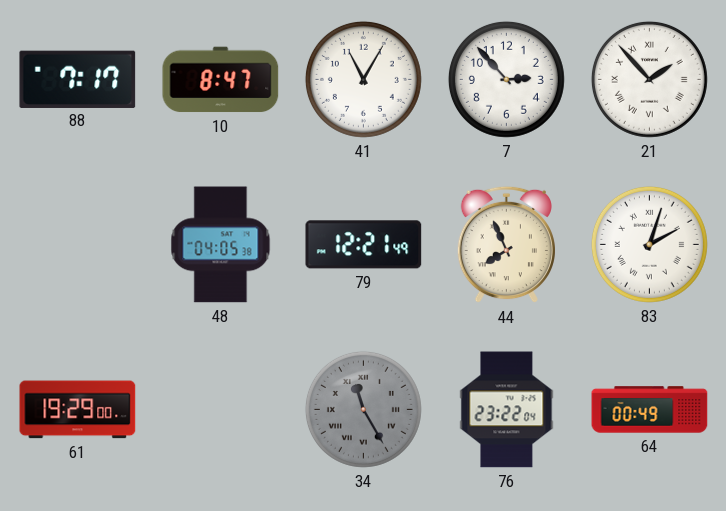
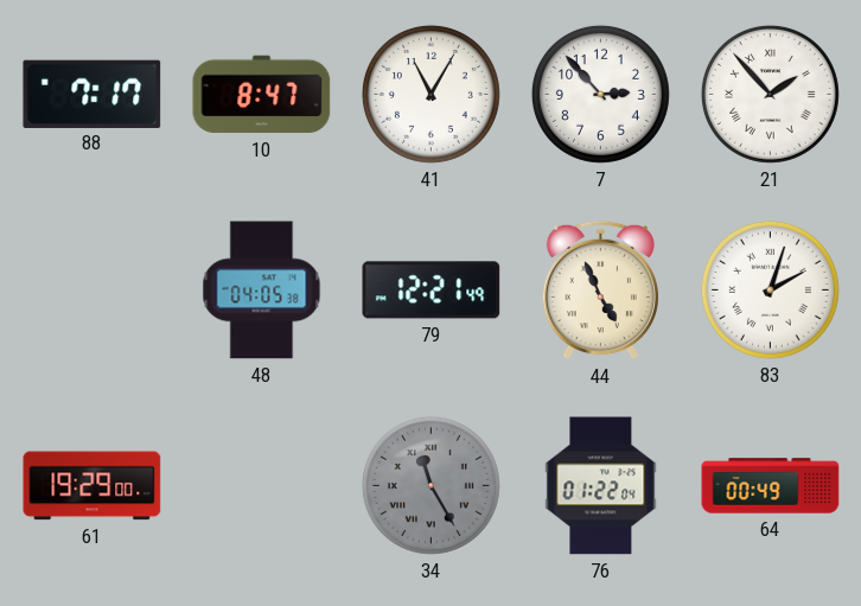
44: 7:56 -> 4:56 (600, 291)
76: 23:22 -> 01:22 (601, 486)
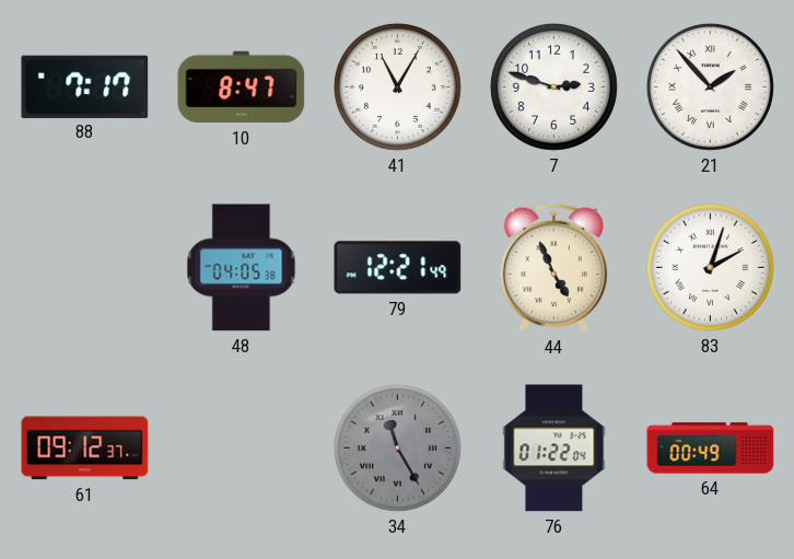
7: 2:53 -> 2:48 (553, 86)
61: 19:29 -> 09:12 (85, 449)
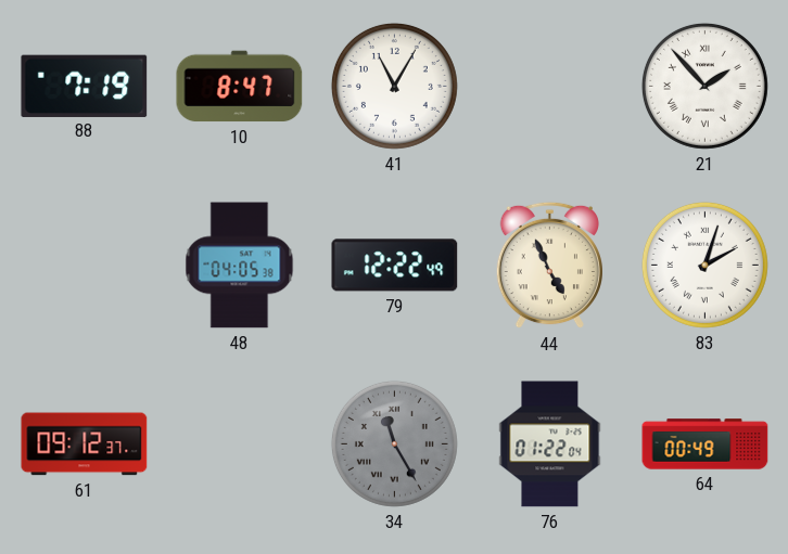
88: 7:17 -> 7:19 (85, 86)
7: 2:48 -> none (553, 86)
79: 12:21 -> 12:22 (395, 266)
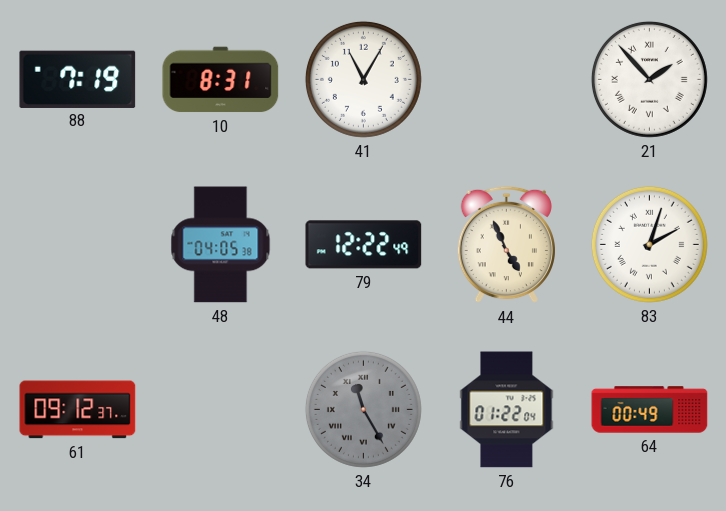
10: 8:47 -> 8:31 (221, 80)
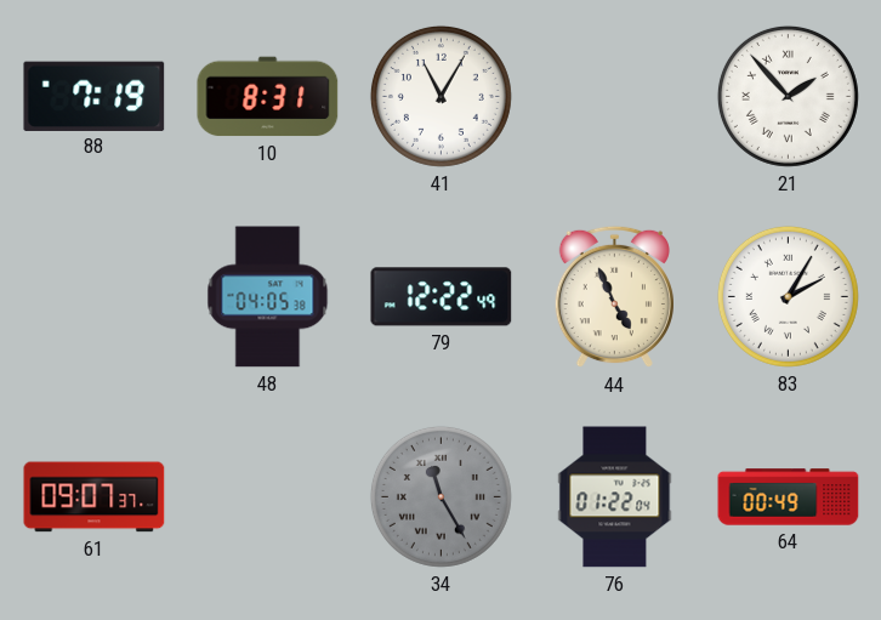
83: 2:03 -> 2:05 (788, 296)
61: 09:12 -> 09:07 (95, 497)
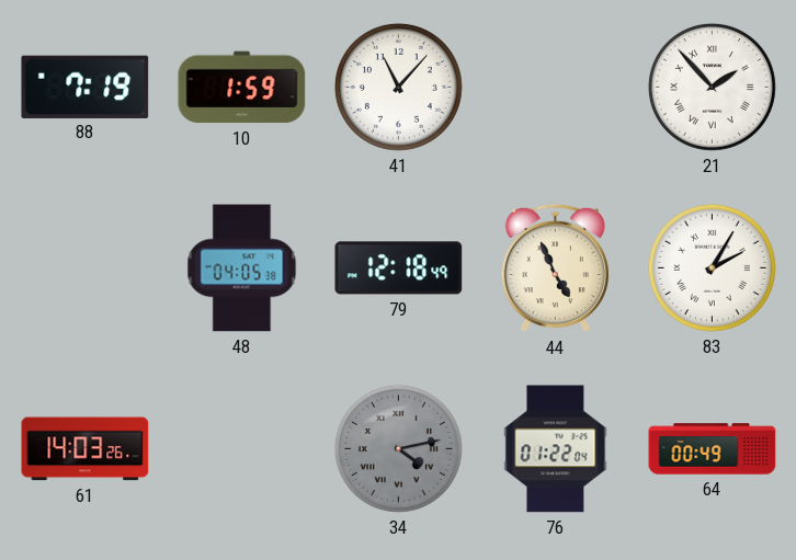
10: 8:31 -> 1:59 (242, 88)
41: 11:05 -> 11:07 (398, 87)
79: 12:22 -> 12:18 (399, 268)
61: 09:07 -> 14:03 (86, 449)
34: 11:25 -> 4:13 (398, 448)
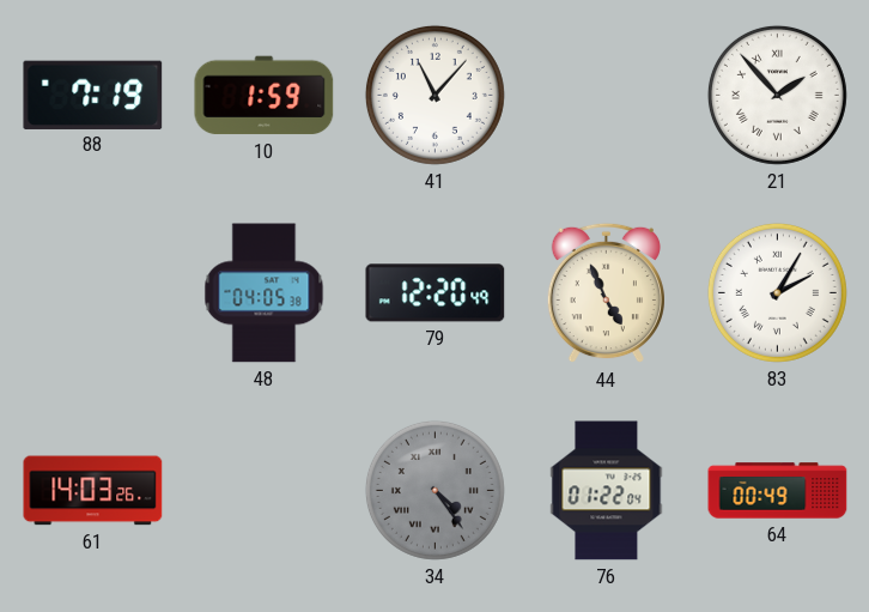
79: 12:18 -> 12:20 (436, 293)
34: 4:13 -> 4:24 (434, 490)
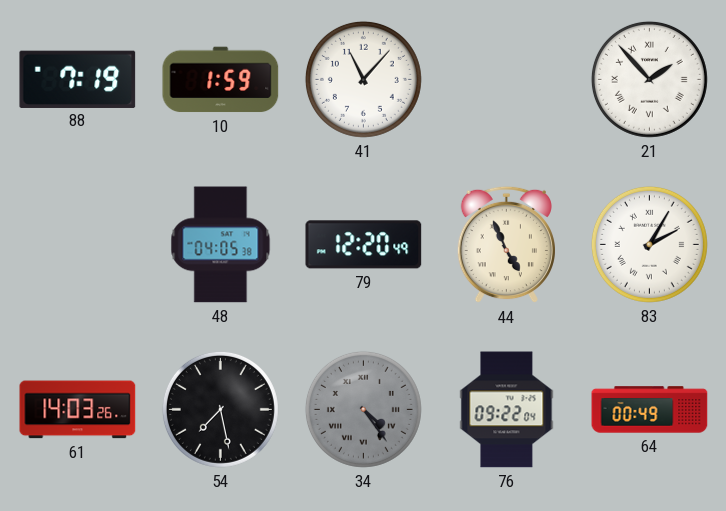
54: none -> 7:28 (220, 409)
76: 01:22 -> 09:22 (507, 410)
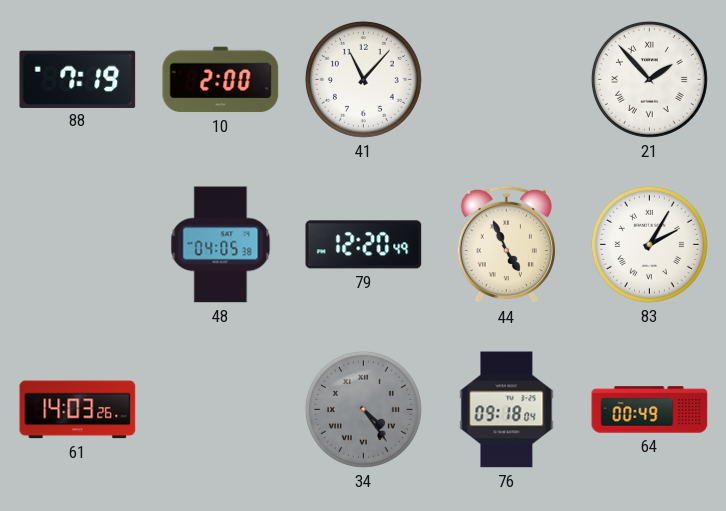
10: 1:59 -> 2:00 (221, 80)
54: 7:28 -> none (220, 409)
76: 09:22 -> 09:18 (507, 410)
